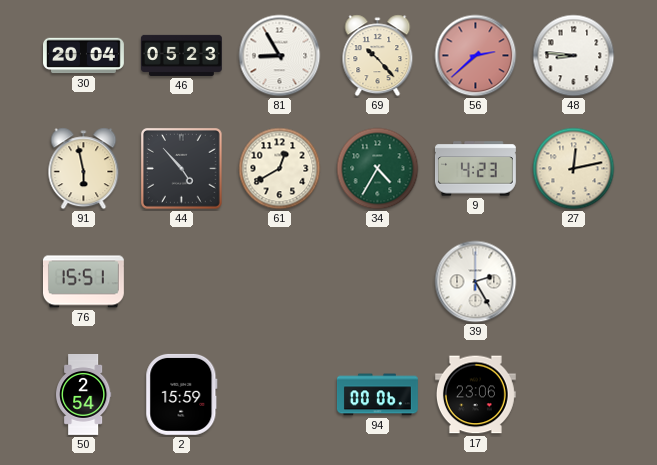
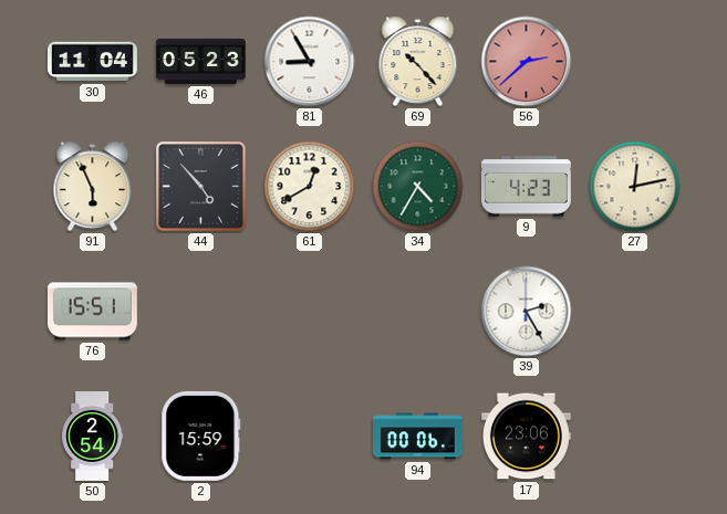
30: 20:04 -> 11:04 (93, 62)
48: 8:46 -> none (574, 56)
91: 5:58 -> 5:56 (93, 187)
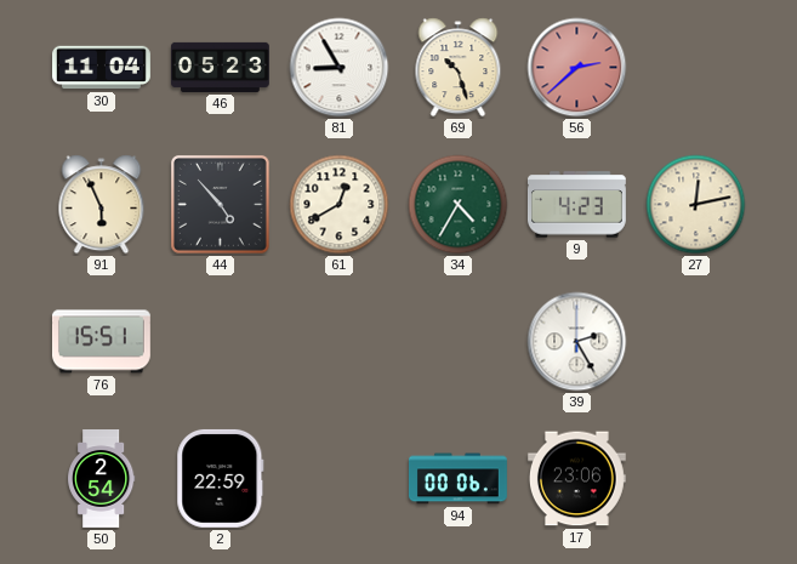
69: 10:23 -> 10:27 (459, 68)
2: 15:59 -> 22:59 (221, 478)
